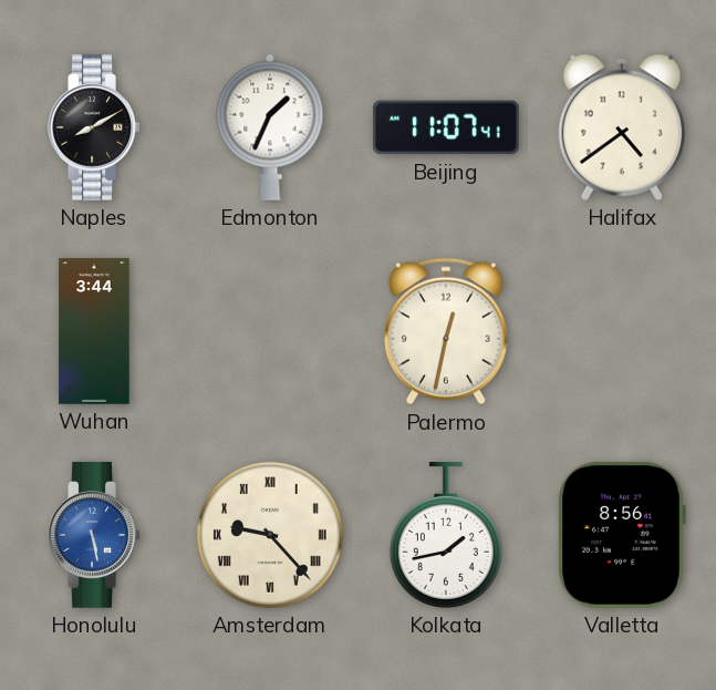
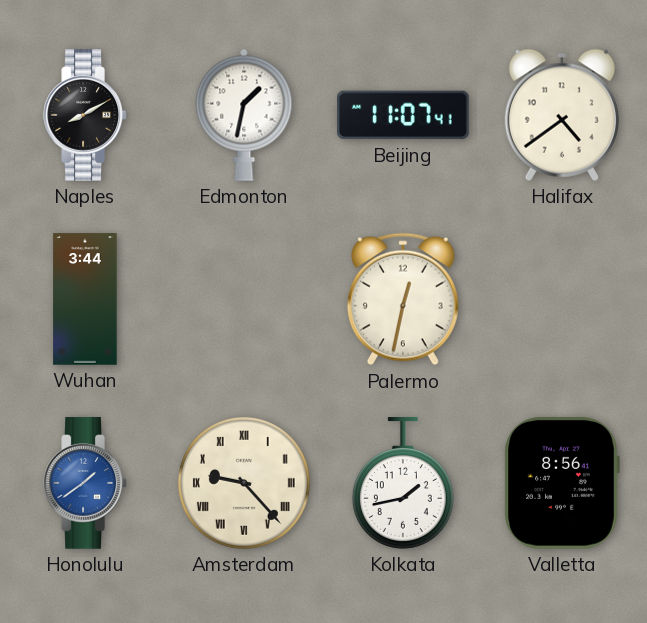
Edmonton: 1:34 -> 1:32 (244, 115)
Honolulu: 5:28 -> 1:39 (85, 483)
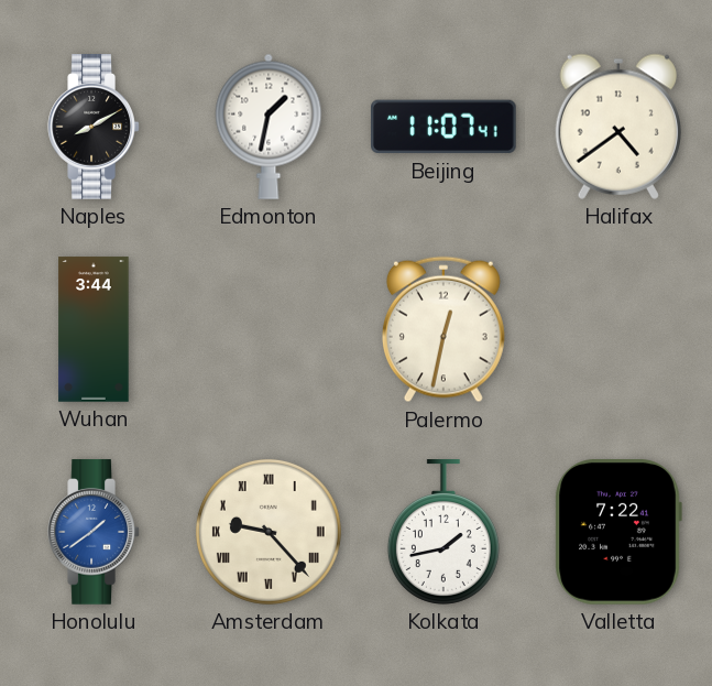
Valletta: 8:56 -> 7:22 (618, 533)
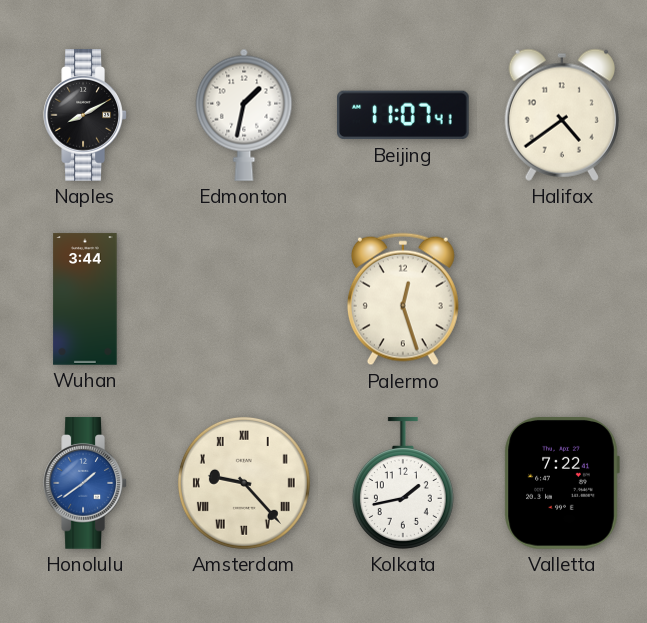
Palermo: 12:32 -> 12:27 (403, 299)
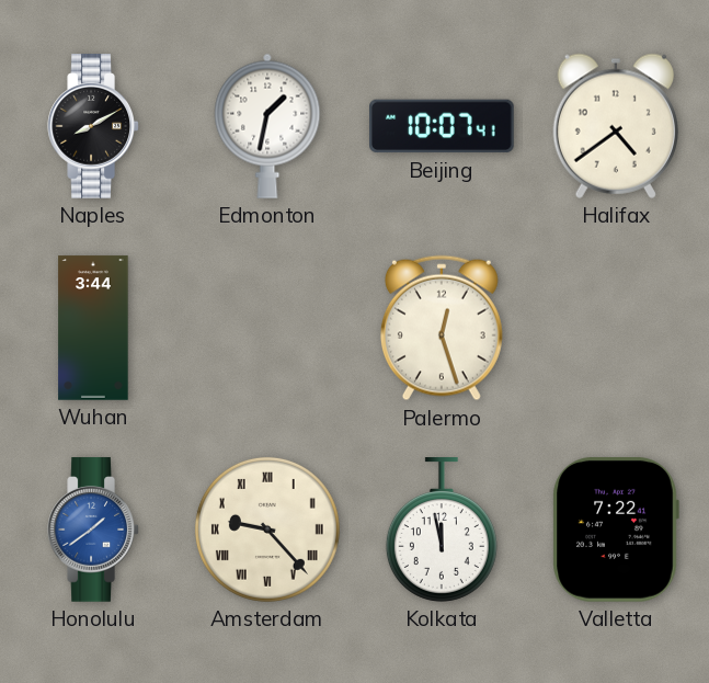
Beijing: 11:07 -> 10:07 (442, 126)
Kolkata: 1:43 -> 11:58 (442, 530)
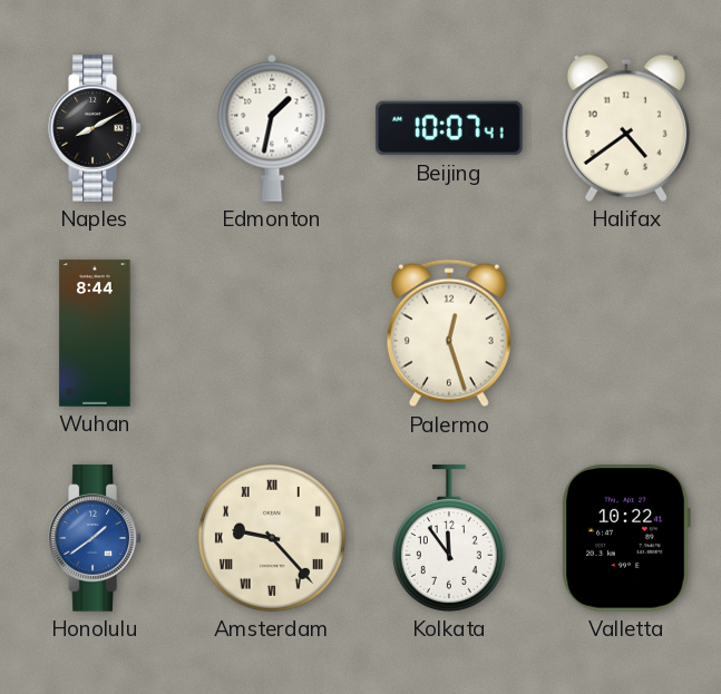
Wuhan: 3:44 -> 8:44 (95, 333)
Kolkata: 11:58 -> 11:54 (449, 538)
Valletta: 7:22 -> 10:22 (626, 539)
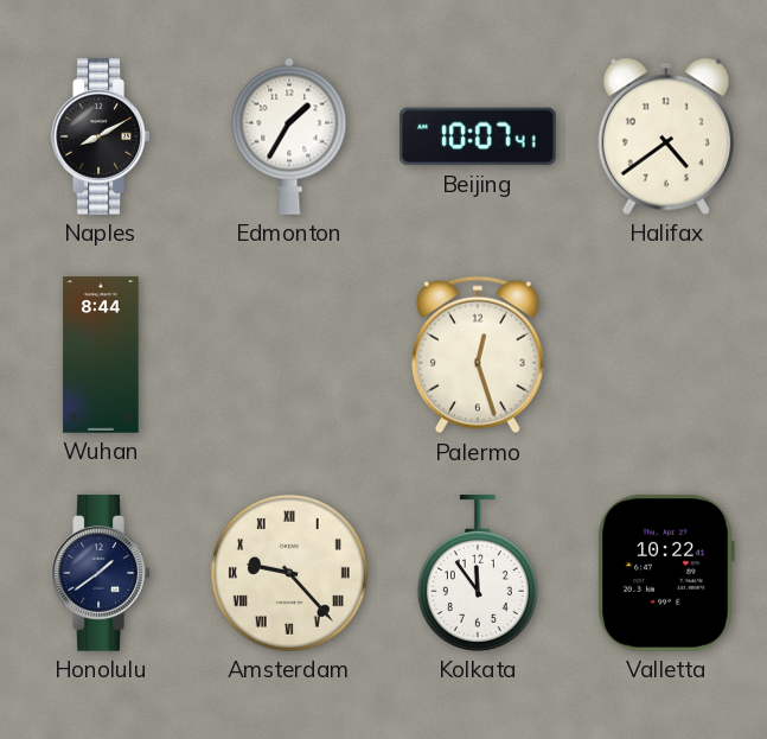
Edmonton: 1:32 -> 1:35 (289, 136)
Honolulu dial: blue -> navy (101, 573)
